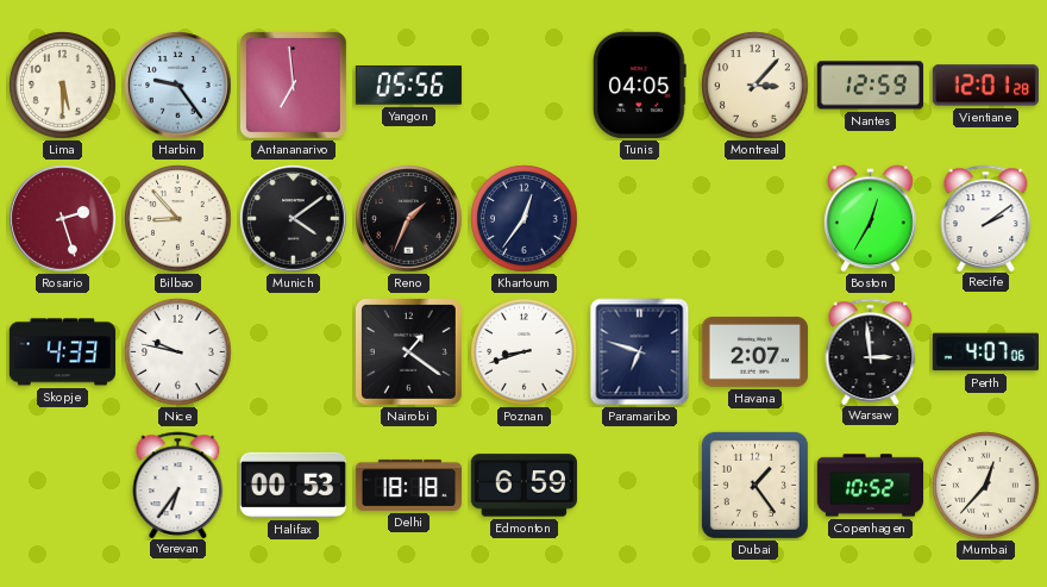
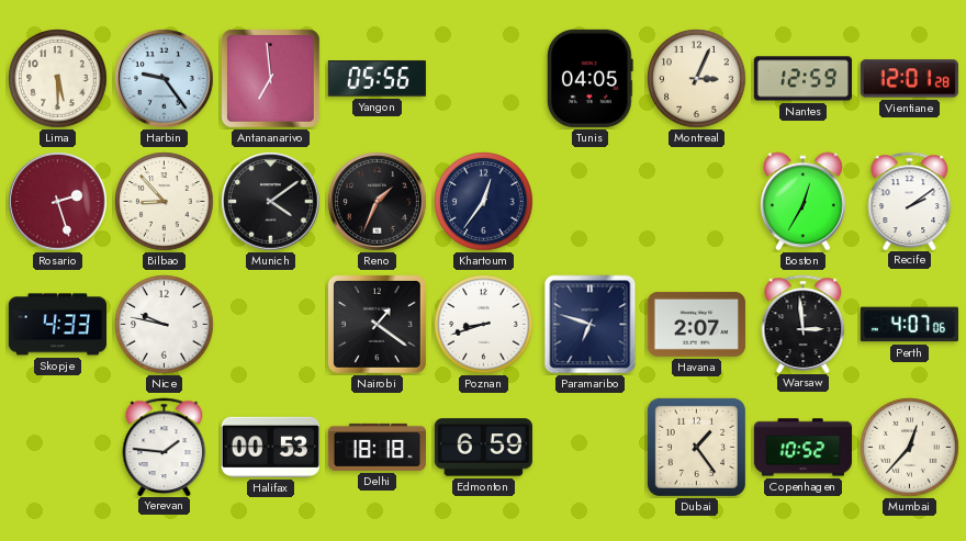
Montreal: 3:07 -> 3:04 (697, 79)
Yerevan: 6:36 -> 1:46 (165, 447)
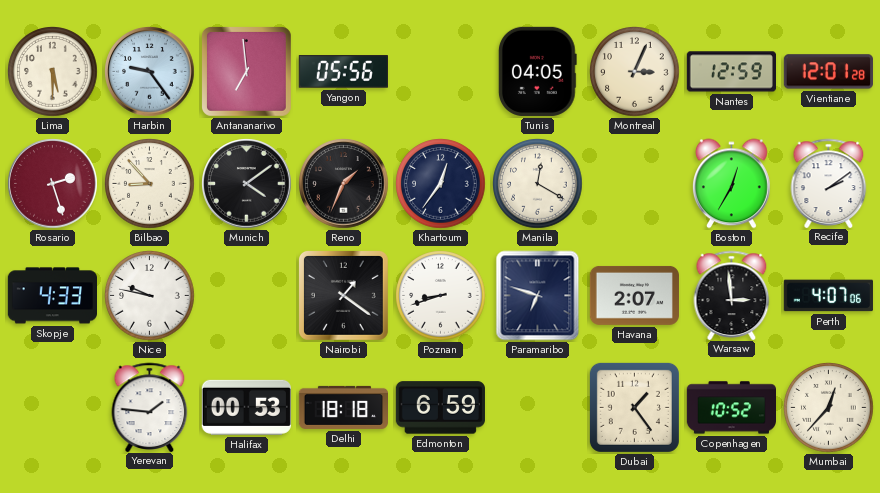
Manila: none -> 12:20 (538, 184)
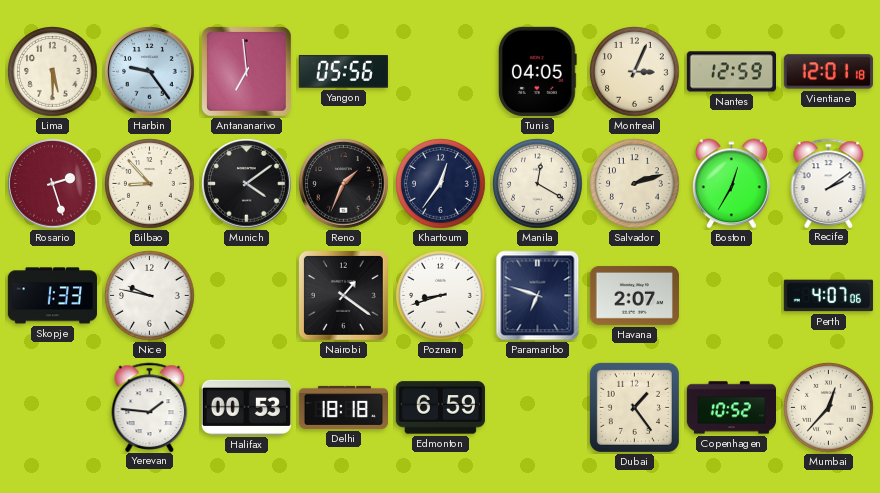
Vientiane: 12:01:28 -> 12:01:18 (828, 72)
Salvador: none -> 2:12 (635, 184)
Skopje: 4:33 -> 1:33 (52, 296)
Warsaw: 2:59 -> none (732, 295)
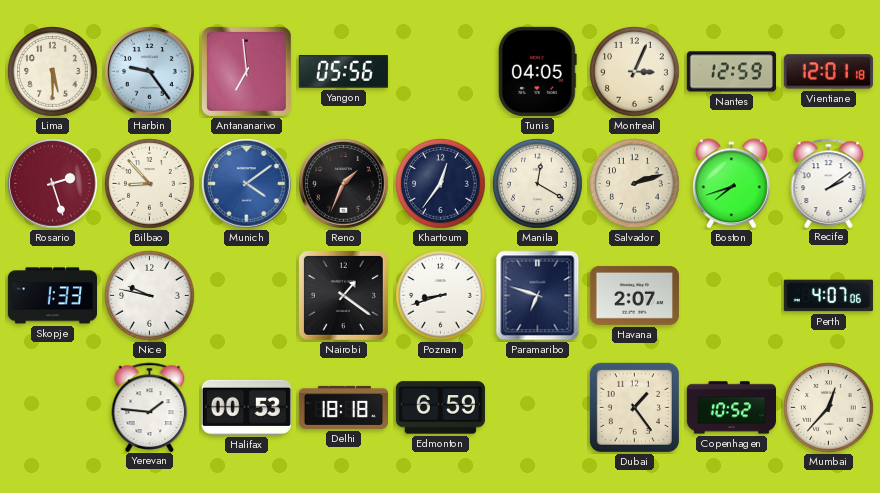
Munich dial: black -> blue (247, 184)
Boston: 12:35 -> 7:42 (731, 184)
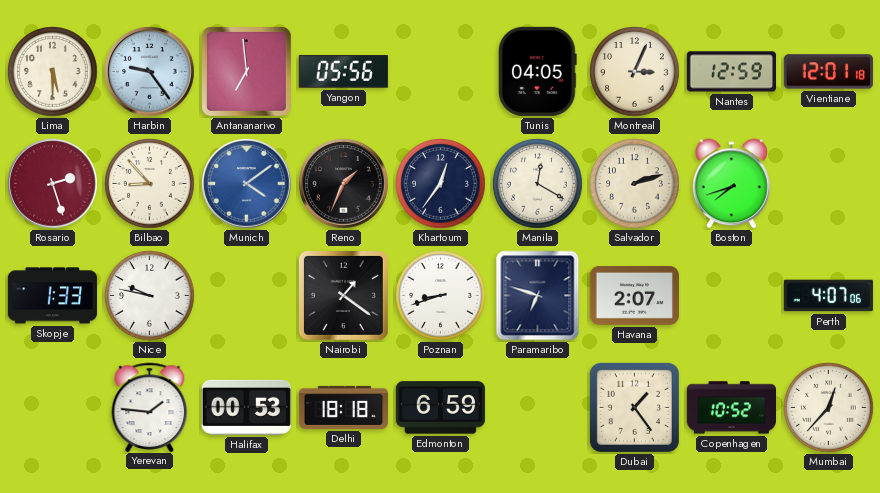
Recife: 2:09 -> none (829, 183)
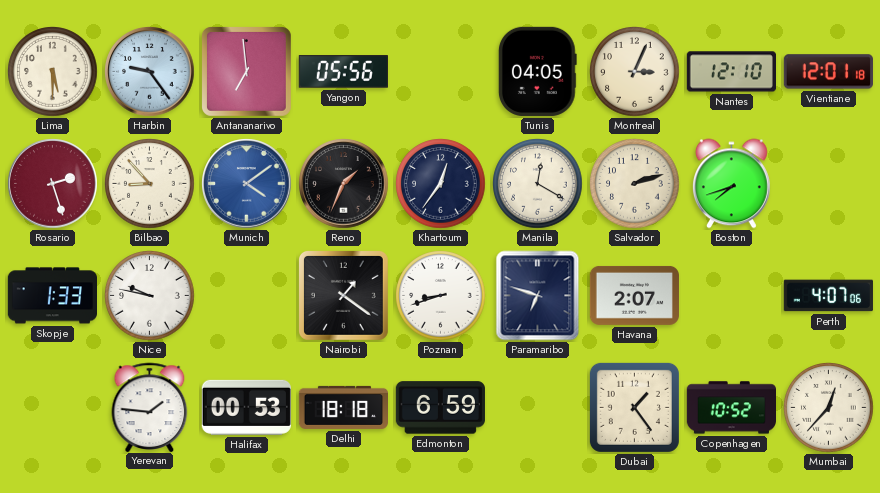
Nantes: 12:59 -> 12:10 (731, 72)
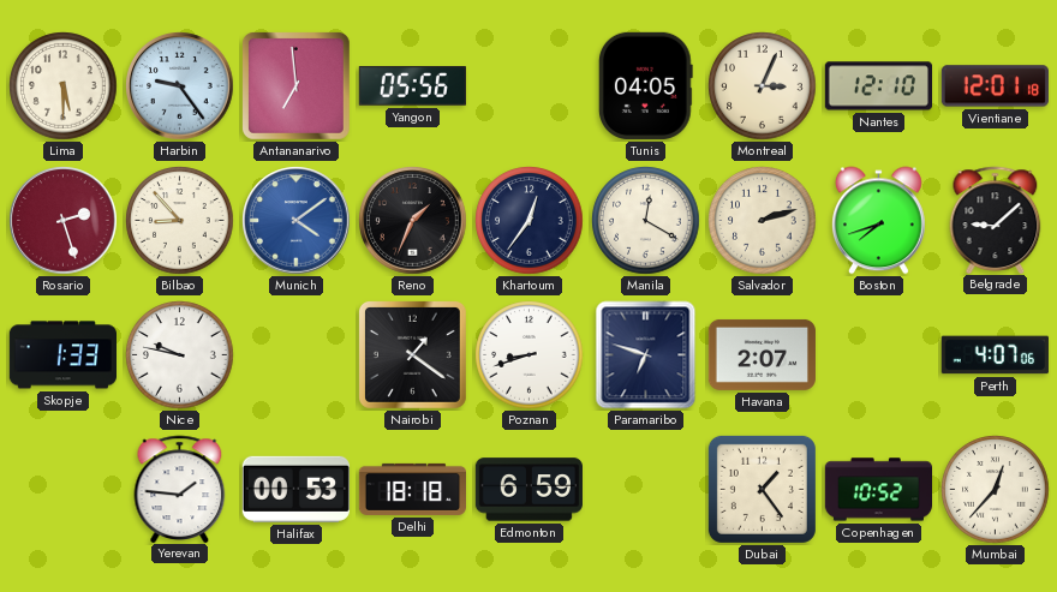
Belgrade: none -> 9:08 (996, 220)
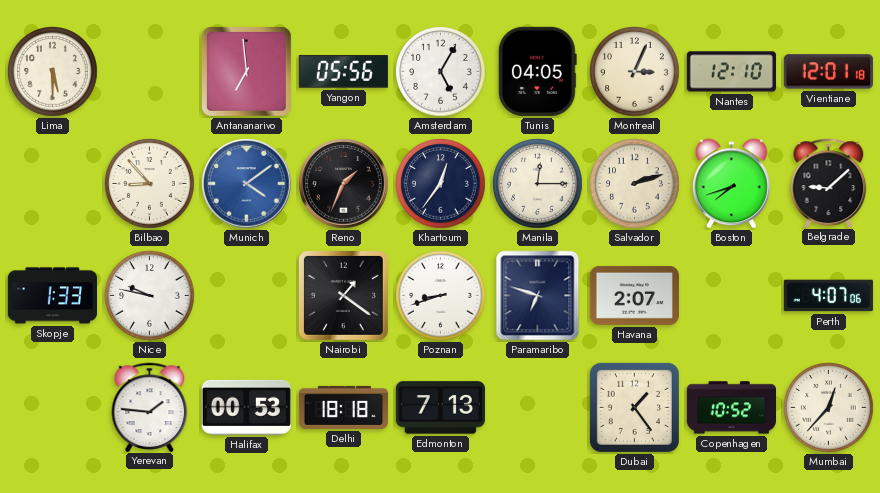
Harbin: 9:24 -> none (180, 86)
Amsterdam: none -> 5:05 (441, 72)
Rosario: 2:27 -> none (64, 221)
Manila: 12:20 -> 12:15 (538, 184)
Edmonton: 6:59 -> 7:13 (440, 408)
